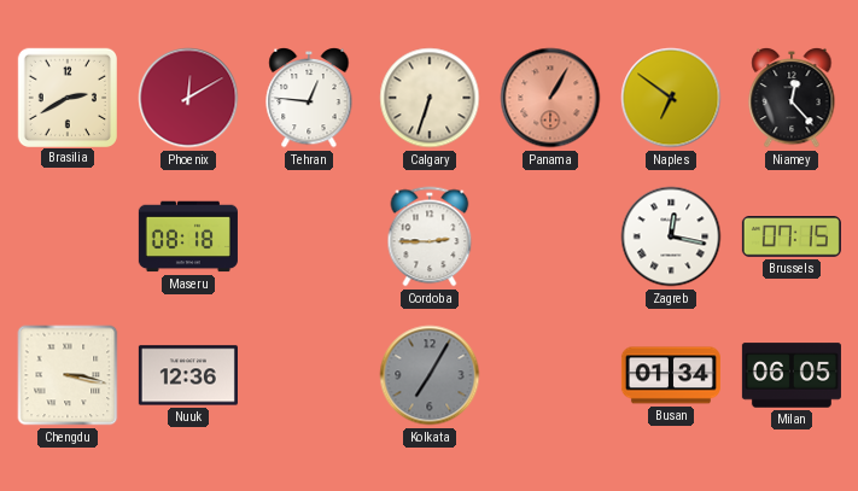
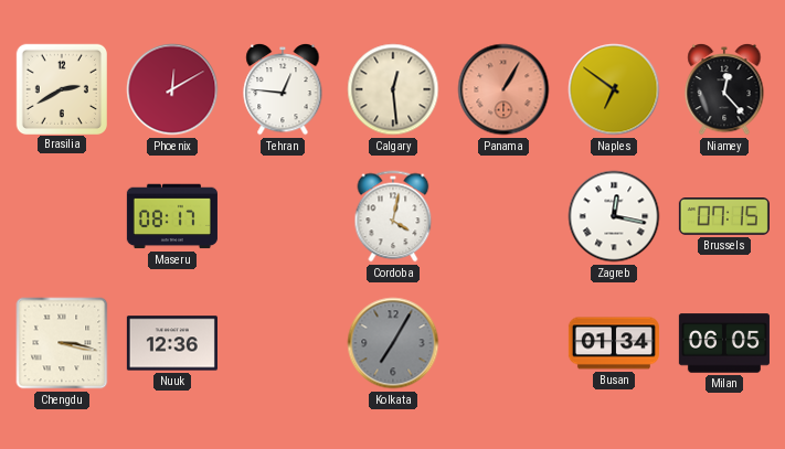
Calgary: 6:33 -> 12:29 (393, 89)
Maseru: 08:18 -> 08:17 (172, 216)
Cordoba: 2:45 -> 4:02 (393, 216)
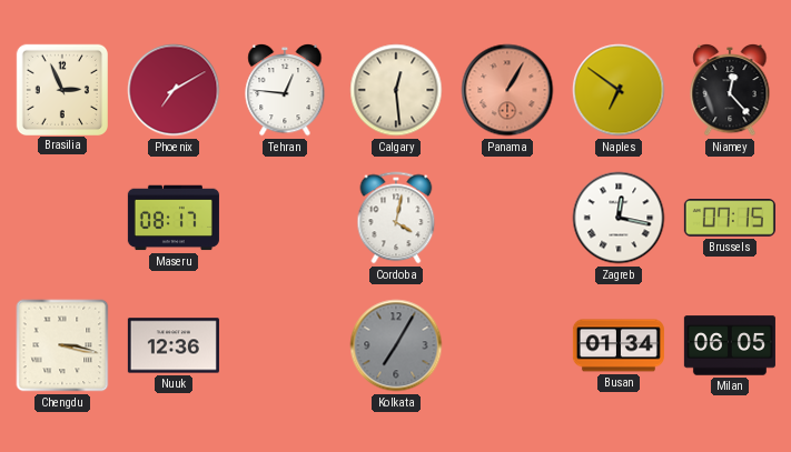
Brasilia: 2:40 -> 2:56 (61, 89)
Phoenix: 12:10 -> 7:10 (174, 90)
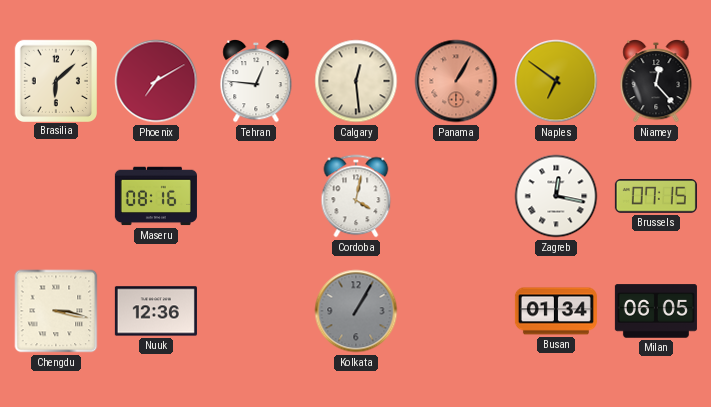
Brasilia: 2:56 -> 6:08 (55, 80)
Maseru: 08:17 -> 08:16 (156, 196)
Kolkata: 7:05 -> 1:05 (356, 311)
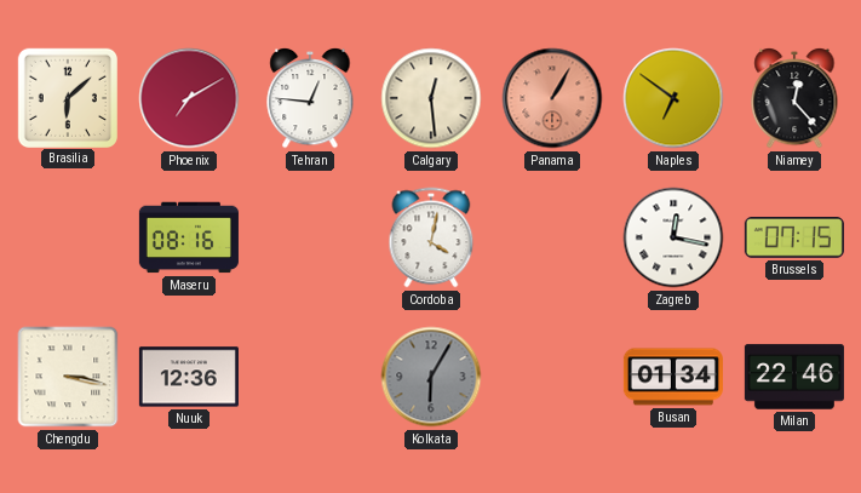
Kolkata: 1:05 -> 6:05 (431, 377)
Milan: 06:05 -> 22:46 (794, 377)
